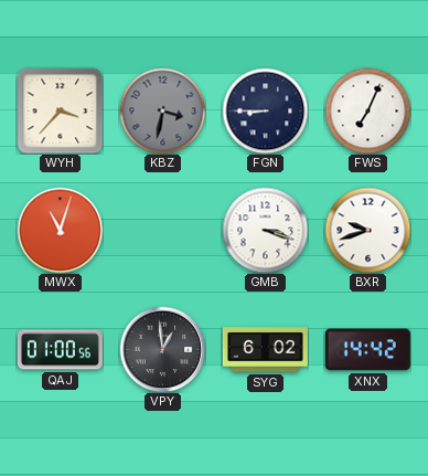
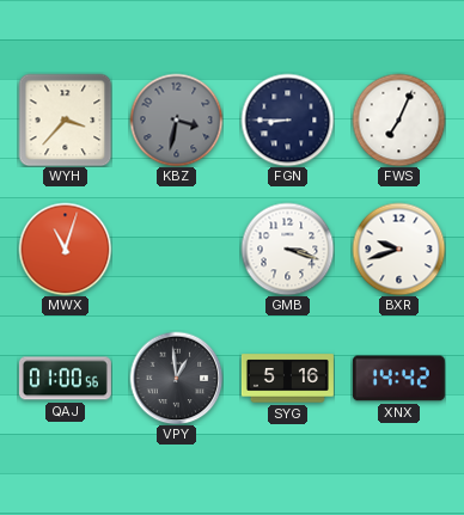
SYG: 6:02 -> 5:16 (287, 379)
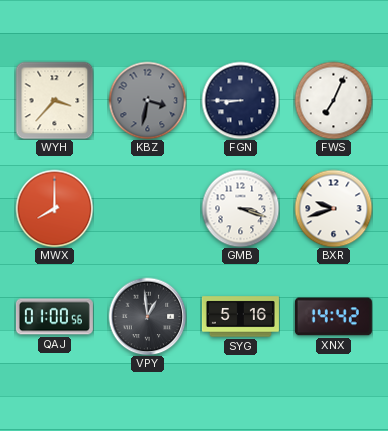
MWX: 11:03 -> 8:00 (54, 208)
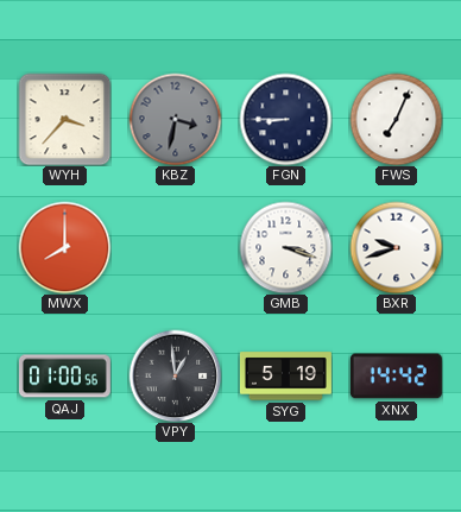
SYG: 5:16 -> 5:19 (285, 377)
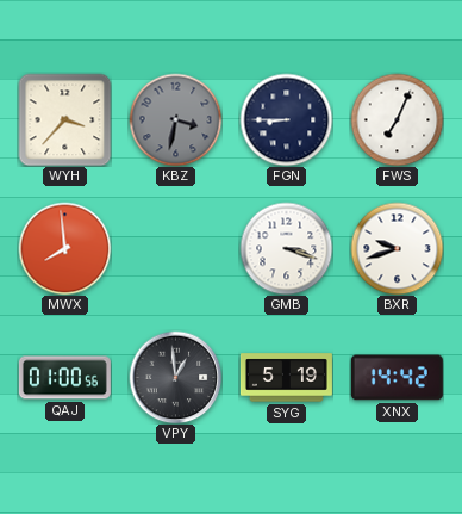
MWX: 8:00 -> 7:59 (64, 248)
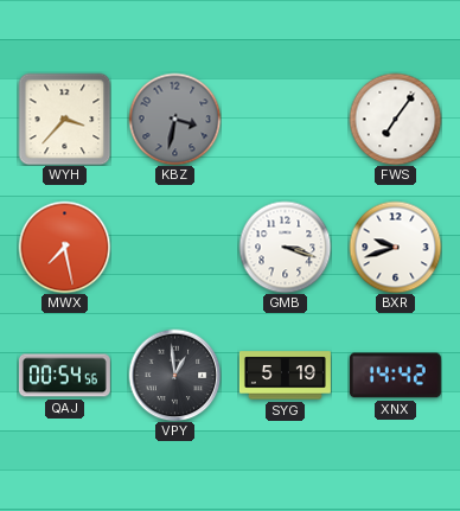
FGN: 8:45 -> none (286, 119)
FWS: 7:04 -> 7:06 (395, 119)
MWX: 7:59 -> 7:28 (64, 247)
QAJ: 01:00 -> 00:54 (64, 376)
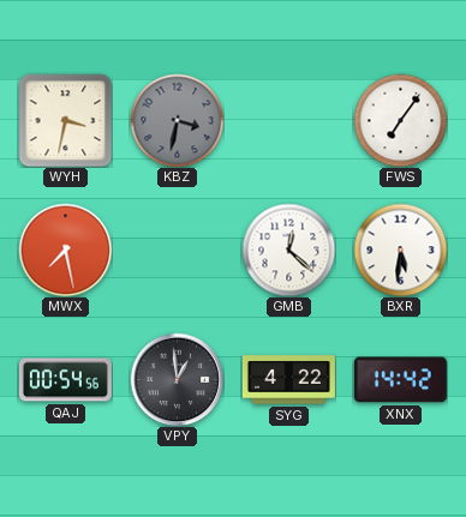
WYH: 3:37 -> 3:32 (65, 120)
GMB: 3:18 -> 12:22 (288, 250)
BXR: 9:42 -> 5:31 (400, 250)
SYG: 5:19 -> 4:22 (288, 380)
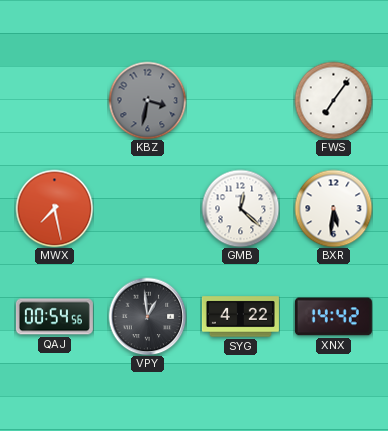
WYH: 3:32 -> none (65, 120)
